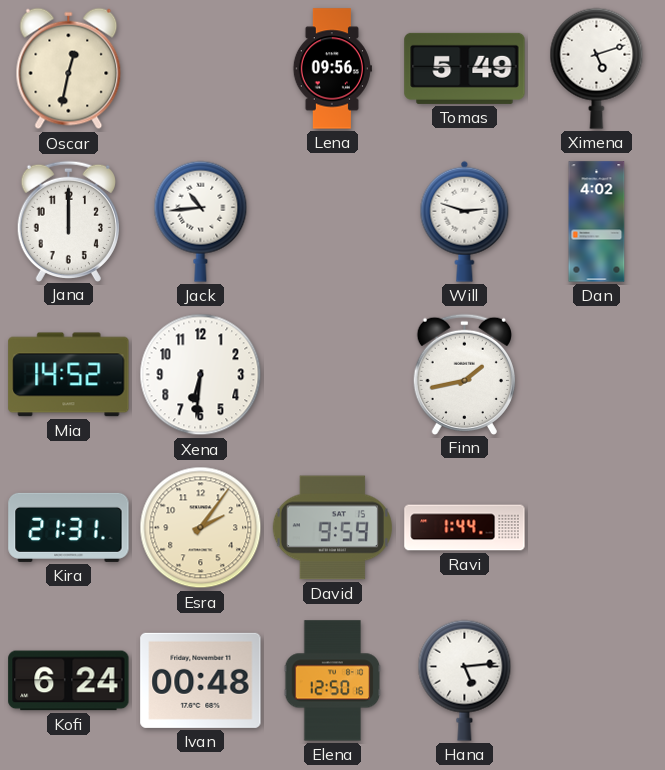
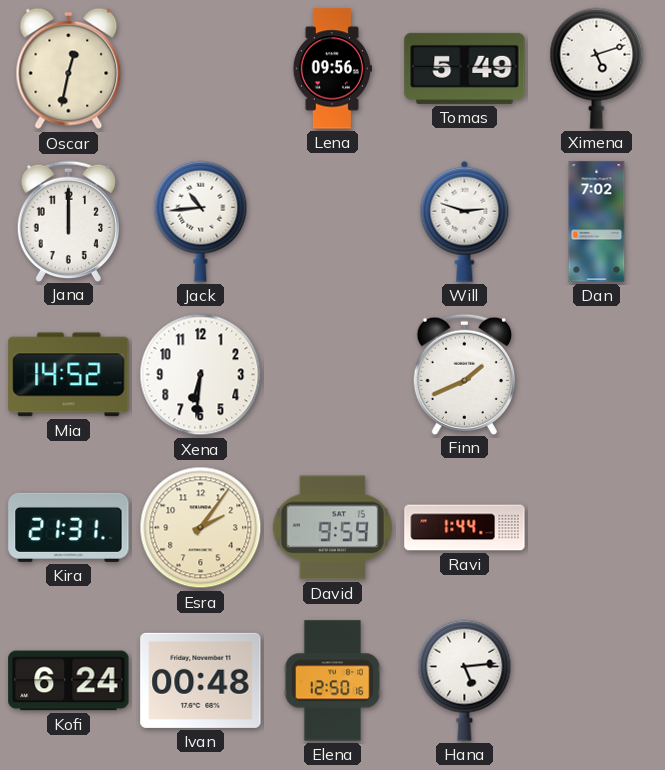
Dan: 4:02 -> 7:02 (597, 222)
Finn: 1:43 -> 1:41 (464, 374)
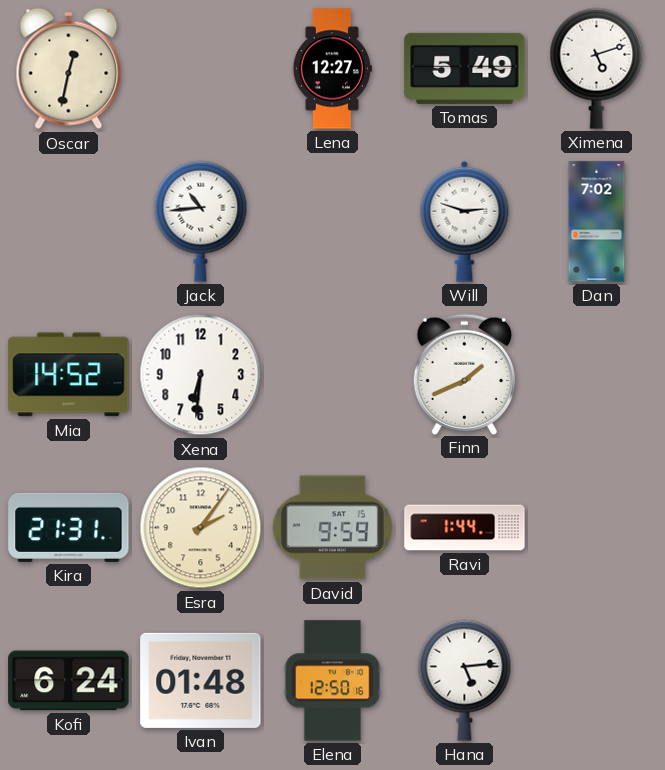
Lena: 09:56 -> 12:27 (332, 69)
Jana: 12:00 -> none (68, 221)
Ivan: 00:48 -> 01:48 (201, 680)
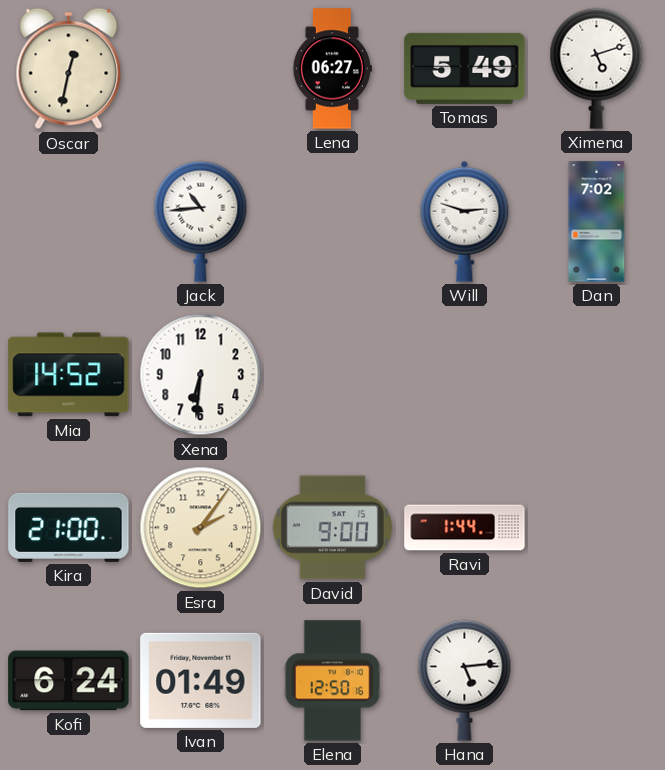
Lena: 12:27 -> 06:27 (332, 69)
Finn: 1:41 -> none (464, 374)
Kira: 21:31 -> 21:00 (69, 527)
David: 9:59 -> 9:00 (332, 528)
Ivan: 01:48 -> 01:49 (201, 680)
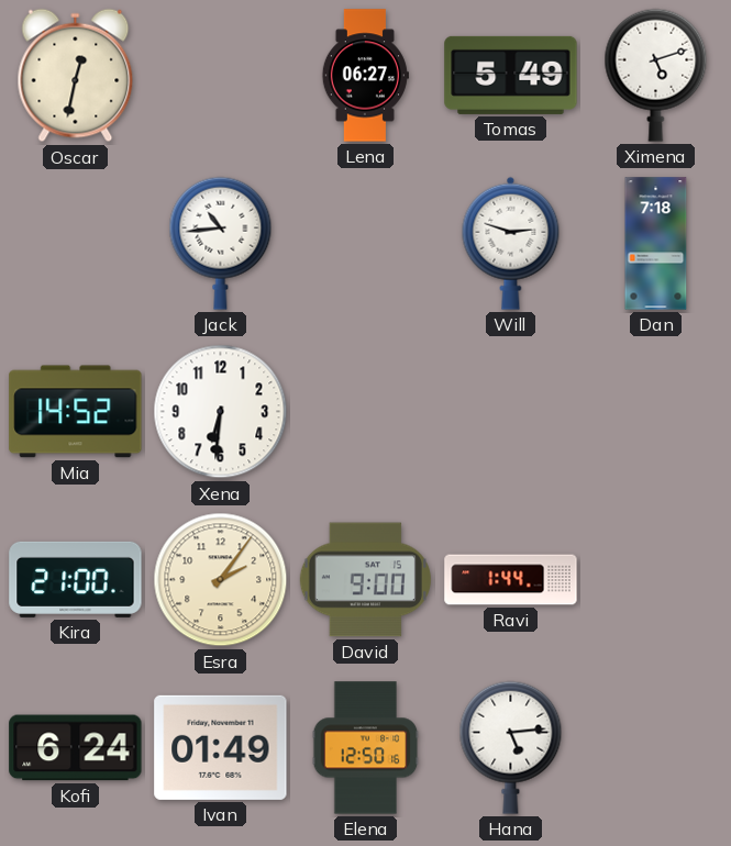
Dan: 7:02 -> 7:18 (656, 244)
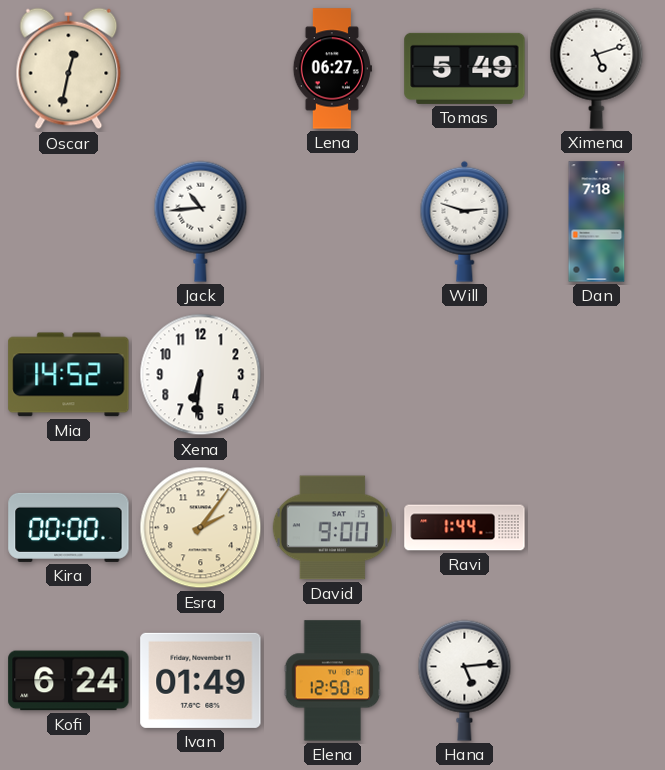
Kira: 21:00 -> 00:00 (69, 527)
